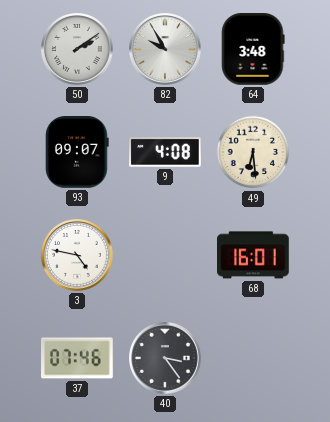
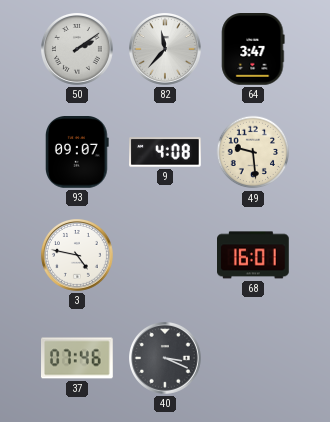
82: 9:55 -> 11:37 (166, 50)
64: 3:48 -> 3:47 (253, 50)
49: 6:29 -> 9:29 (253, 152)
40: 3:24 -> 3:19 (166, 359)
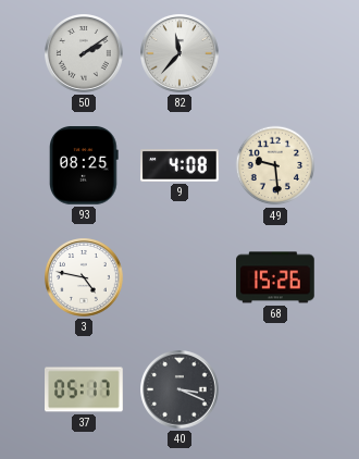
64: 3:47 -> none (253, 50)
93: 09:07 -> 08:25 (85, 166)
68: 16:01 -> 15:26 (276, 277)
37: 07:46 -> 05:17 (85, 389)
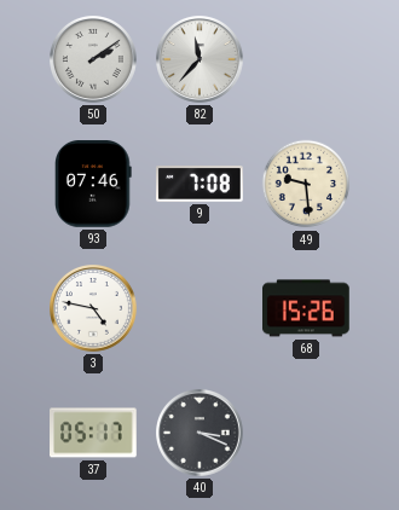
93: 08:25 -> 07:46 (94, 185)
9: 4:08 -> 7:08 (201, 184)
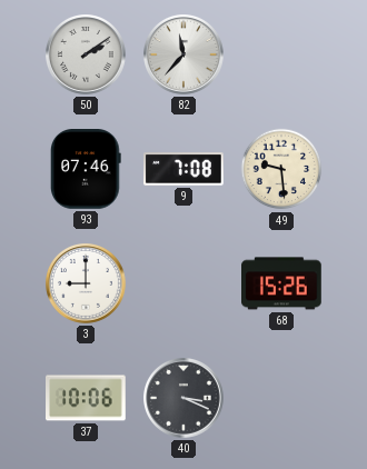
3: 4:47 -> 9:00 (87, 285)
37: 05:17 -> 10:06 (87, 398)
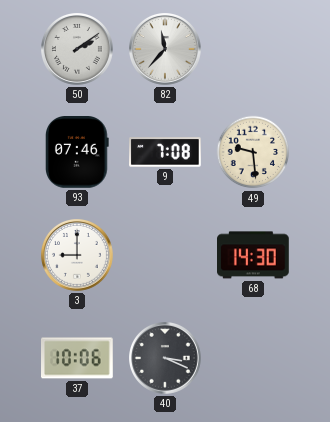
68: 15:26 -> 14:30 (254, 255)
